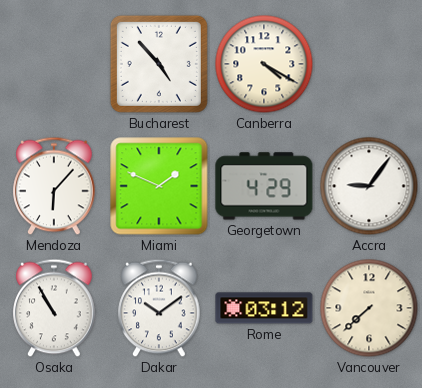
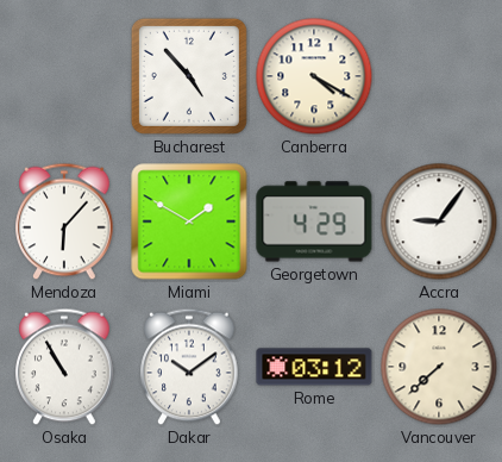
Miami: 1:49 -> 1:50 (189, 221)
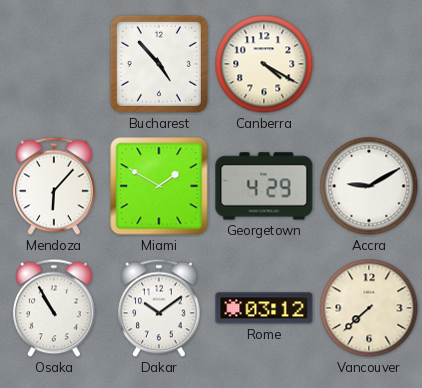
Accra: 9:06 -> 9:10 (369, 186)
